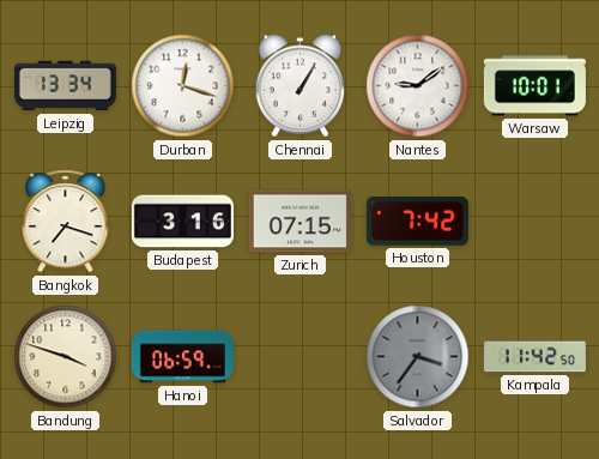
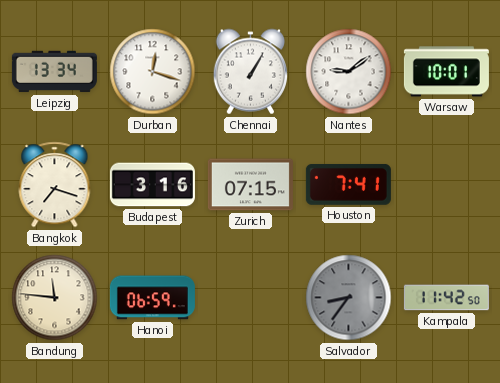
Houston: 7:42 -> 7:41 (348, 184)
Bandung: 3:48 -> 11:46 (55, 298)
Salvador: 3:36 -> 8:36 (349, 298)
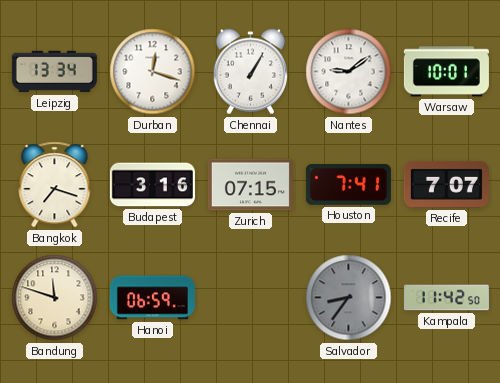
Recife: none -> 7:07 (446, 184)
Bandung: 11:46 -> 11:48 (55, 298)
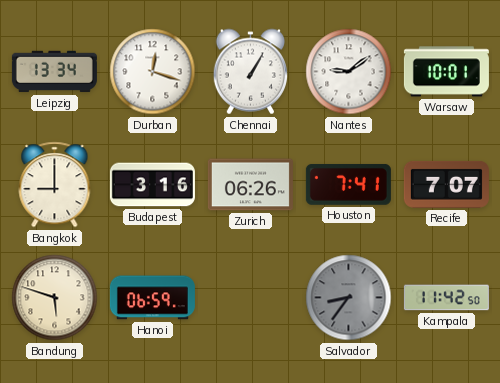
Bangkok: 7:18 -> 9:00 (55, 185)
Zurich: 07:15 -> 06:26 (250, 185)
Bandung: 11:48 -> 5:48 (55, 298)
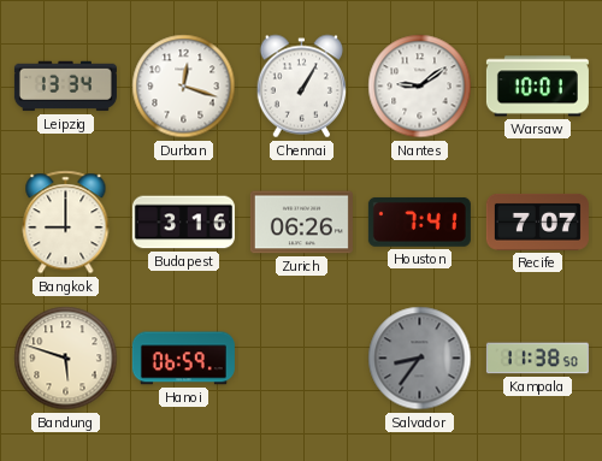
Kampala: 11:42 -> 11:38 (537, 359)
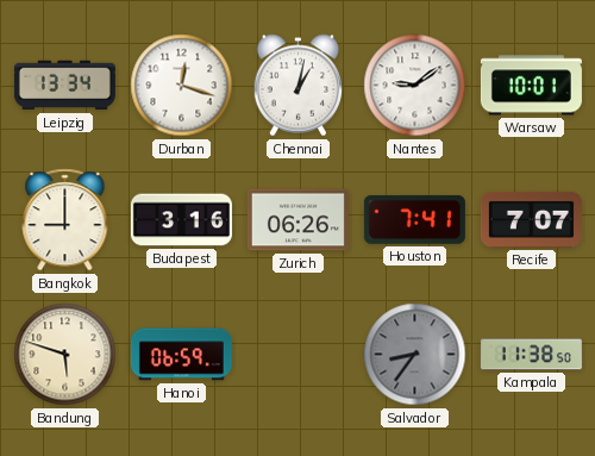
Chennai: 1:05 -> 1:02 (297, 86)
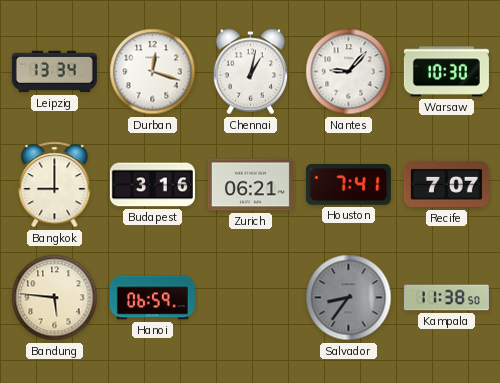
Nantes: 9:09 -> 9:07 (349, 72)
Warsaw: 10:01 -> 10:30 (446, 72)
Zurich: 06:26 -> 06:21 (250, 185)
Bandung: 5:48 -> 5:46 (55, 298)
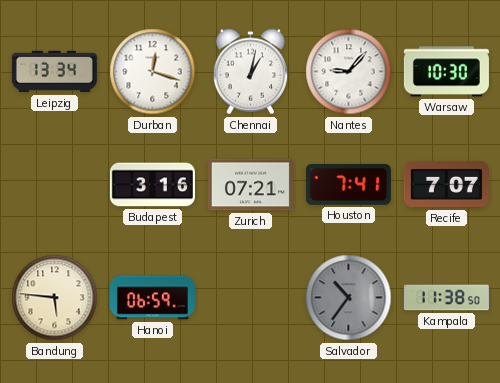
Bangkok: 9:00 -> none (55, 185)
Zurich: 06:21 -> 07:21 (250, 185)
Salvador: 8:36 -> 10:36 (349, 298)
